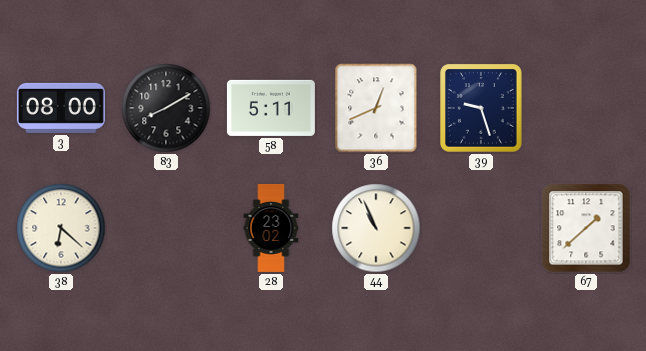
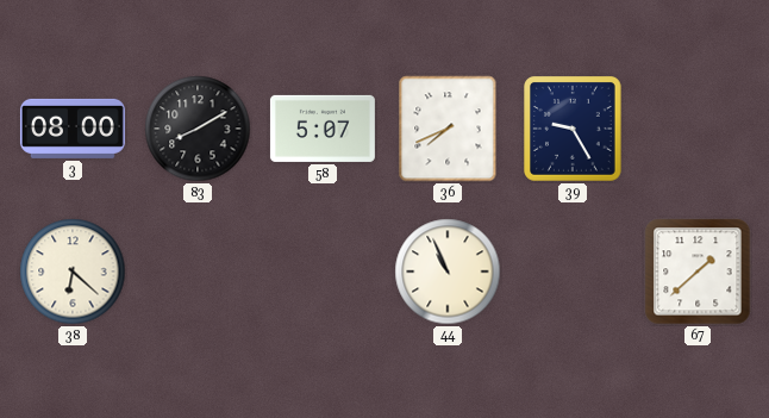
58: 5:11 -> 5:07 (323, 129)
36: 12:41 -> 7:41 (448, 129)
39: 9:27 -> 9:25 (574, 130)
28: 23:02 -> none (271, 228)
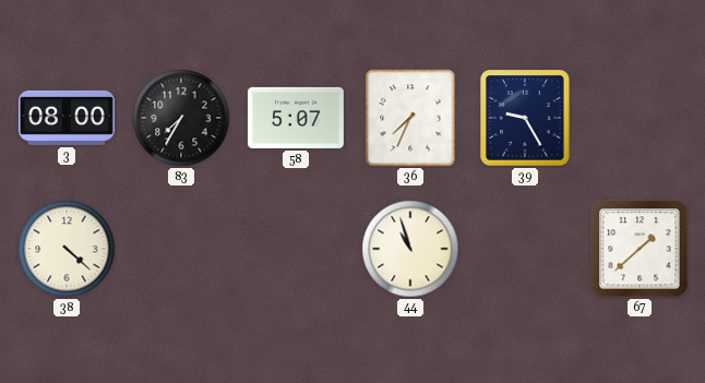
83: 8:10 -> 7:35 (181, 118)
36: 7:41 -> 7:34 (410, 118)
38: 6:22 -> 4:22 (67, 249)
44: 10:56 -> 10:57 (410, 249)
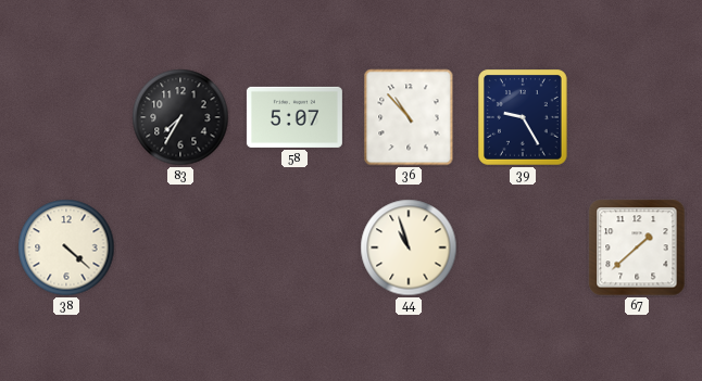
3: 08:00 -> none (67, 118)
36: 7:34 -> 10:53 (409, 117)
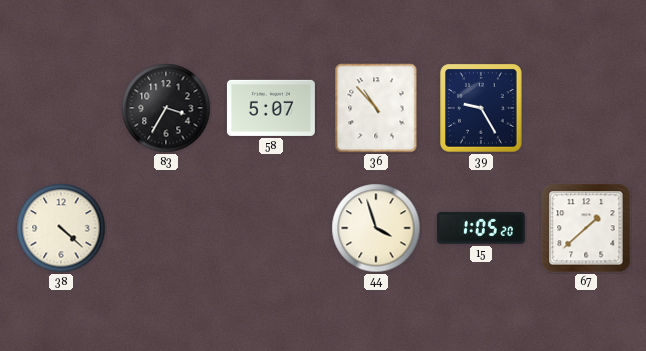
83: 7:35 -> 3:35 (166, 108)
44: 10:57 -> 3:57 (376, 228)
15: none -> 1:05 (481, 228)
